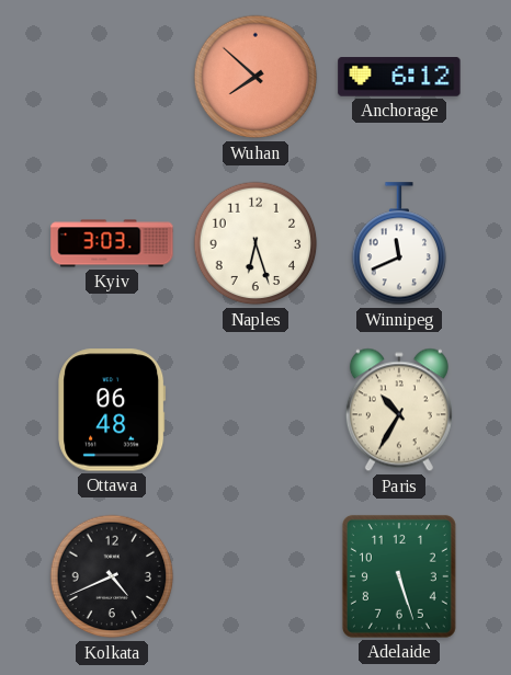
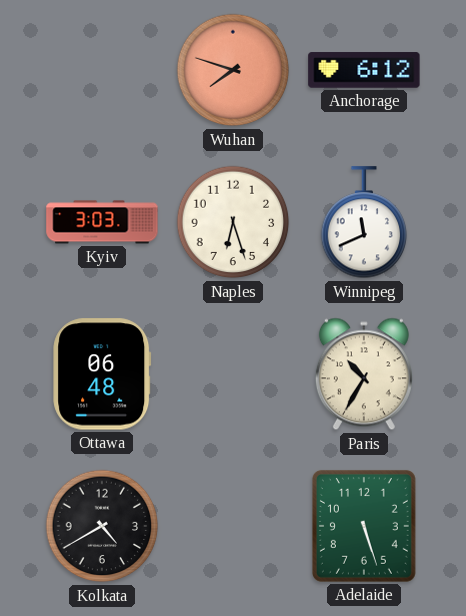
Wuhan: 7:52 -> 7:48 (233, 70)
Kolkata: 4:41 -> 4:40 (102, 526)
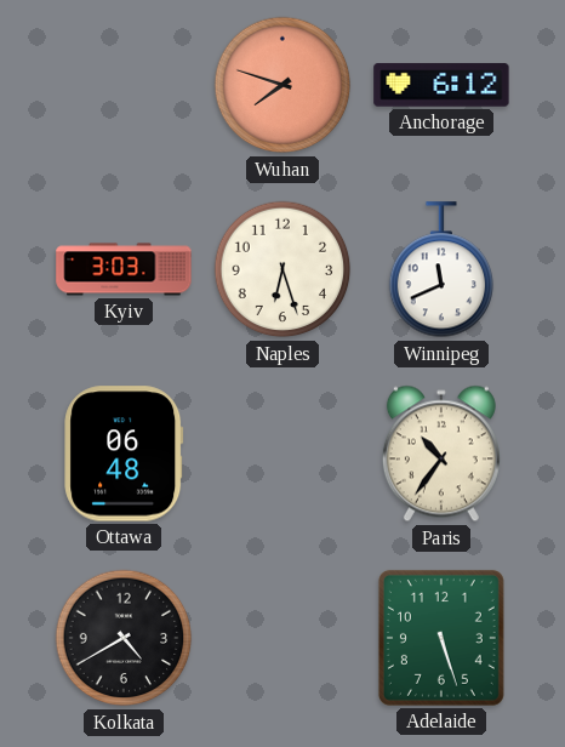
Paris: 10:35 -> 10:36 (441, 454)
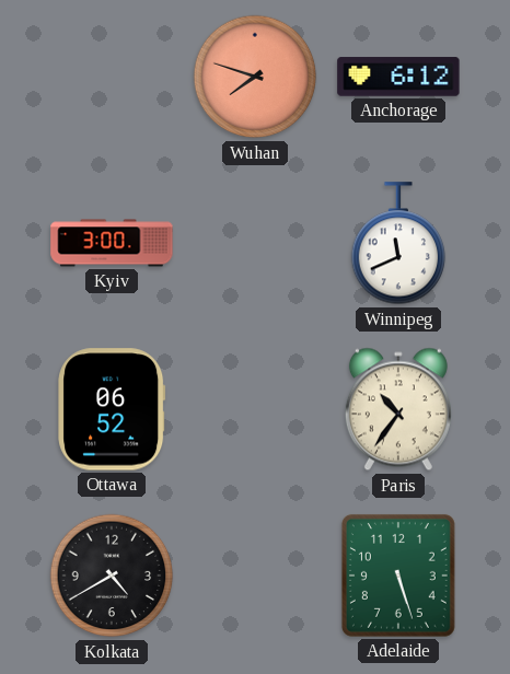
Kyiv: 3:03 -> 3:00 (112, 243)
Naples: 6:27 -> none (282, 269)
Ottawa: 06:48 -> 06:52 (112, 409)
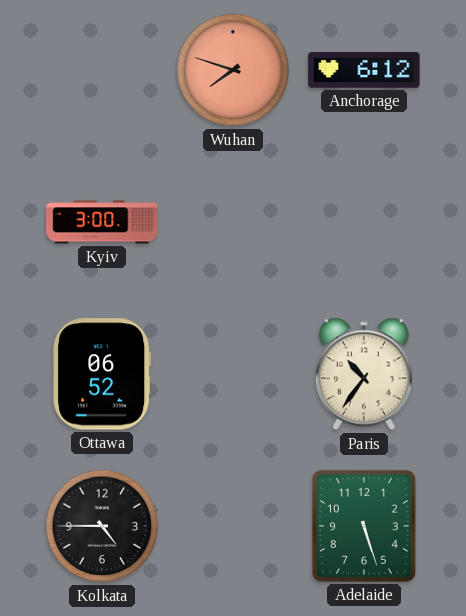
Winnipeg: 11:41 -> none (398, 244)
Kolkata: 4:40 -> 4:45 (102, 526)
